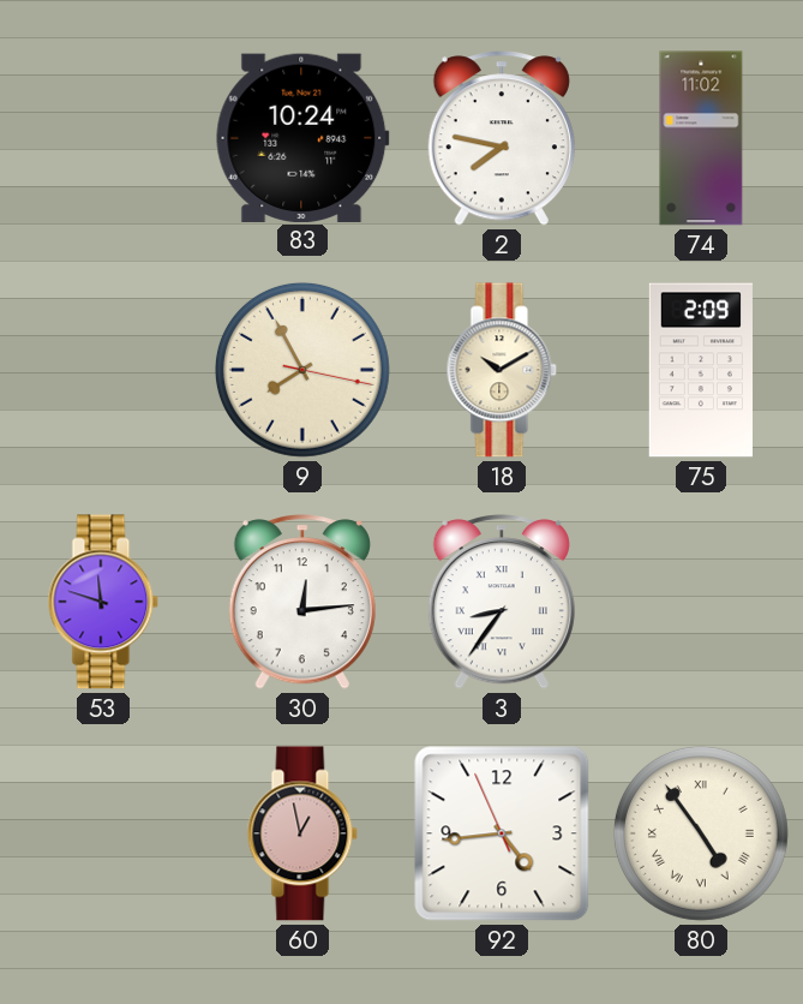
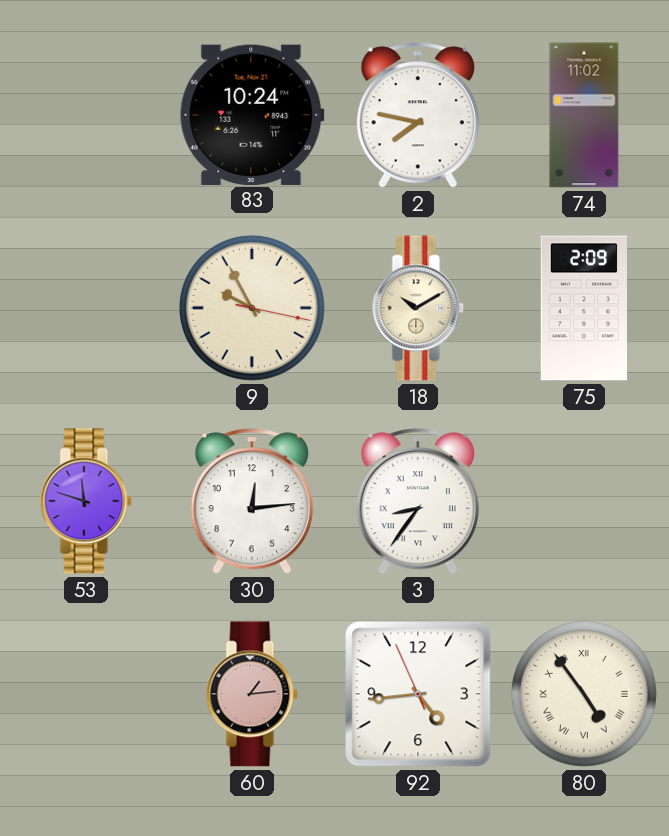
9: 7:55 -> 9:55 (252, 308)
60: 12:58 -> 1:14 (252, 694)
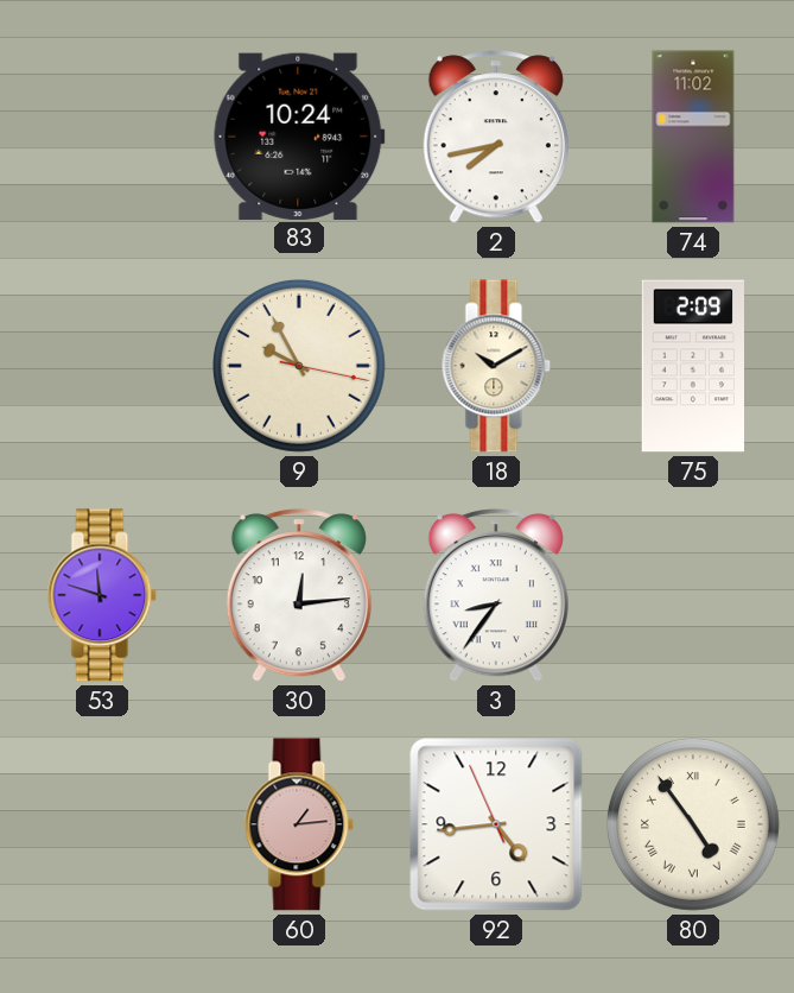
2: 7:47 -> 7:43 (496, 137)
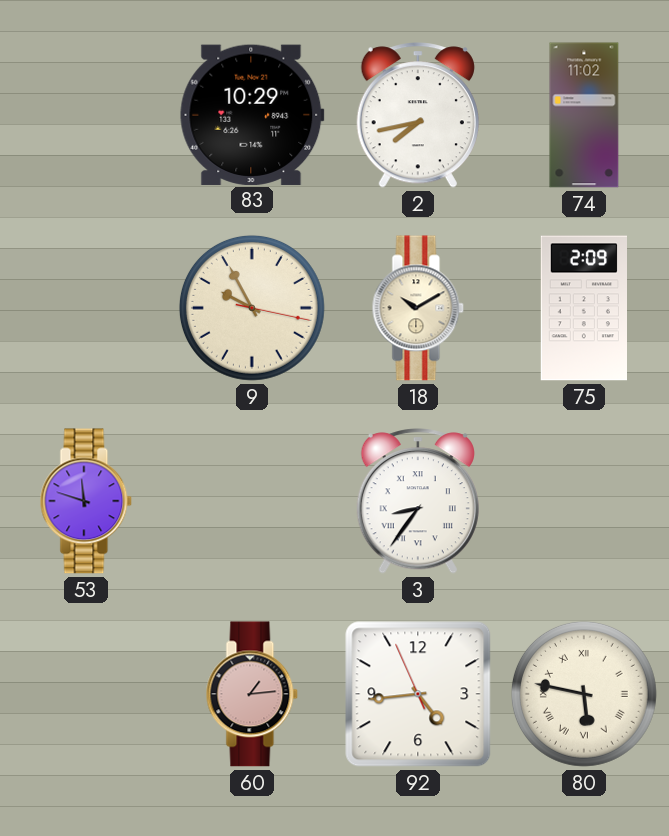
83: 10:24 -> 10:29 (252, 114)
30: 12:14 -> none (299, 595)
80: 4:54 -> 5:47 (584, 694)
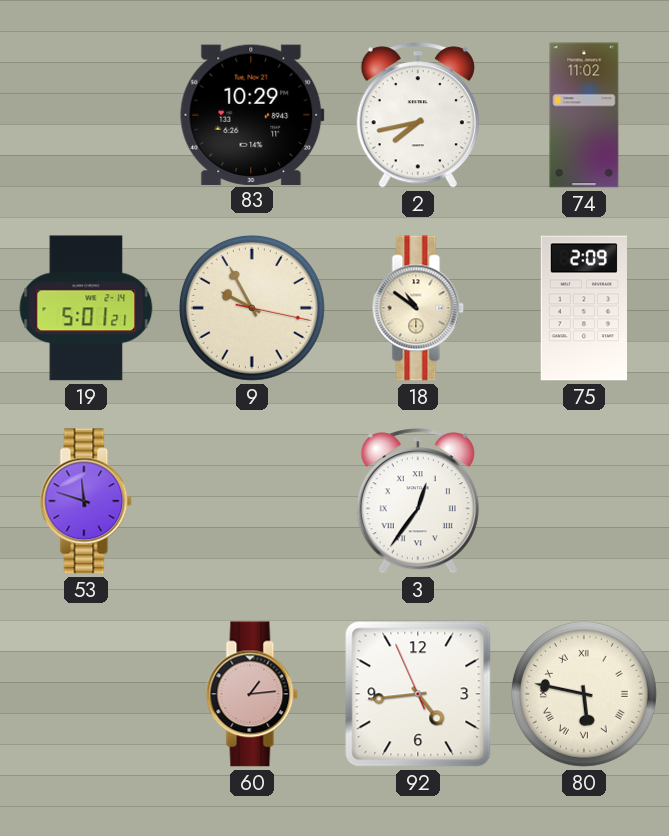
19: none -> 5:01 (86, 308)
18: 10:10 -> 10:51 (418, 308)
3: 8:36 -> 12:36 (418, 501)
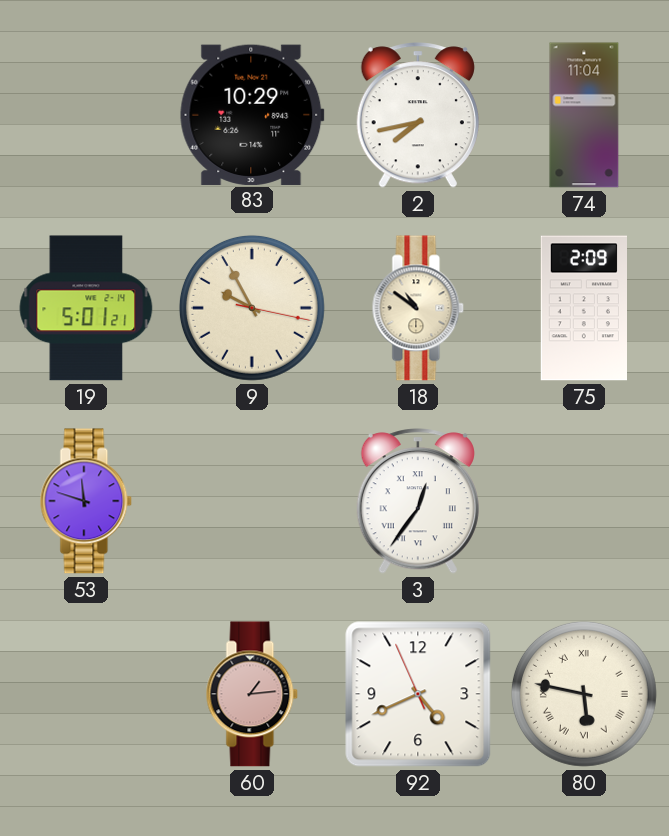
74: 11:02 -> 11:04 (584, 115)
92: 4:43 -> 4:40 (418, 694)
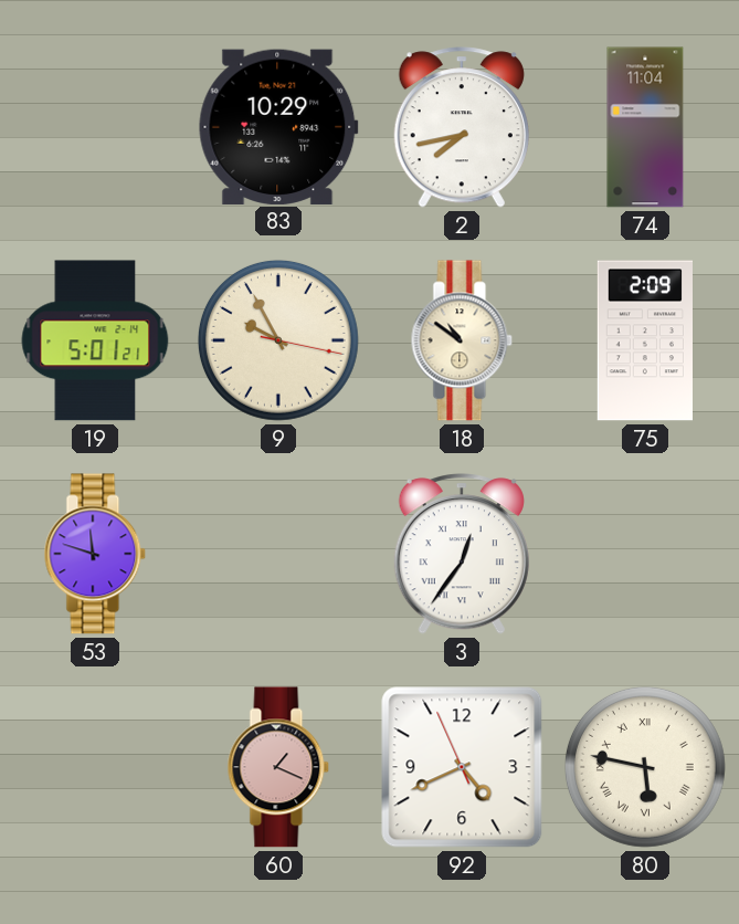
60: 1:14 -> 1:19 (278, 767)
